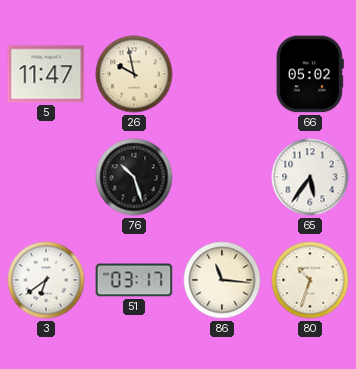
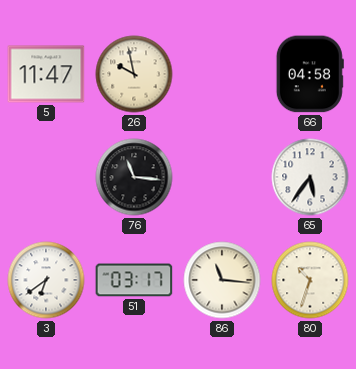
66: 05:02 -> 04:58 (310, 74)
76: 10:27 -> 11:16 (134, 177)
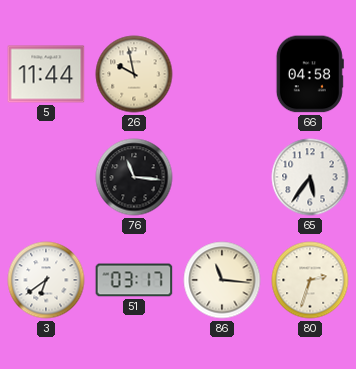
5: 11:47 -> 11:44 (46, 74)
80: 10:33 -> 2:33 (310, 280)
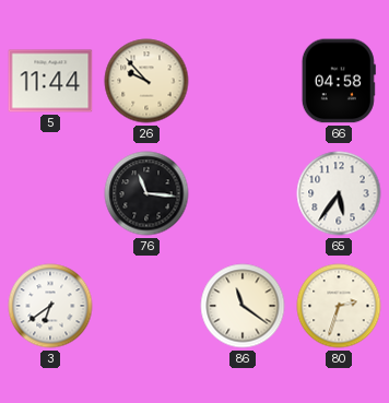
26: 9:58 -> 9:53 (146, 81)
51: 03:17 -> none (134, 280)
86: 11:16 -> 11:21 (243, 306)
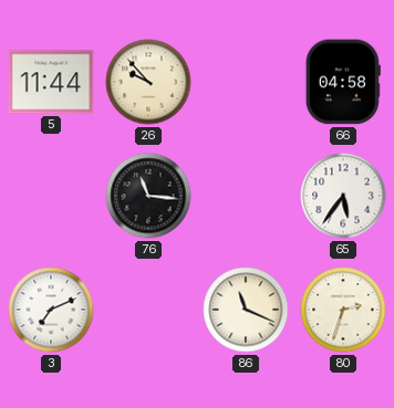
3: 6:39 -> 7:11 (51, 310)
86: 11:21 -> 11:19 (246, 310)
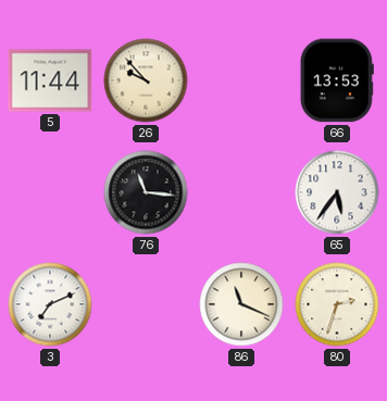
66: 04:58 -> 13:53 (337, 80)
